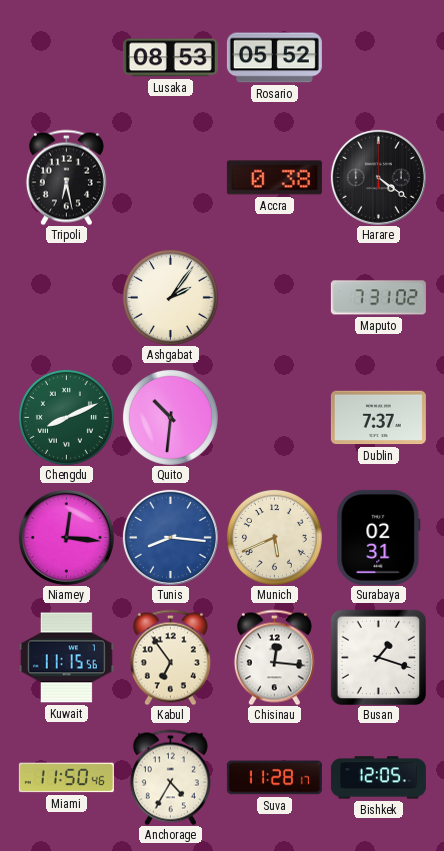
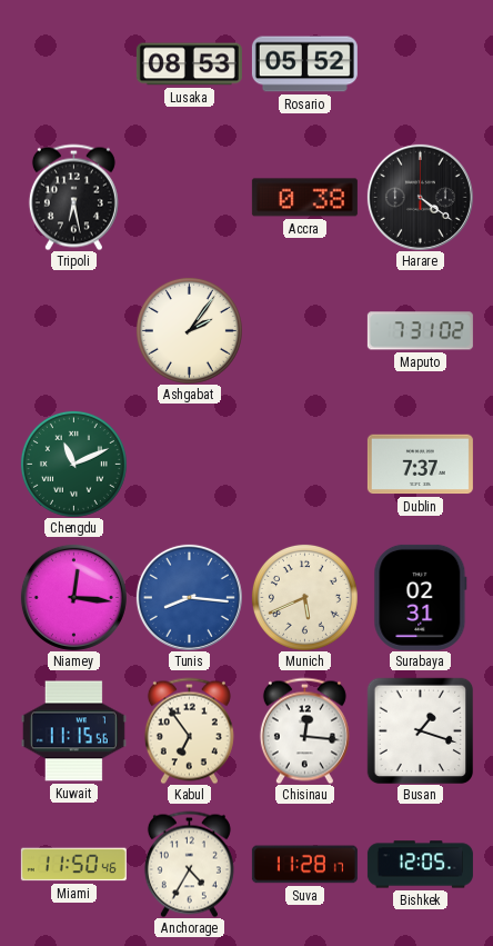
Chengdu: 8:11 -> 11:11 (73, 464)
Quito: 10:31 -> none (170, 417)
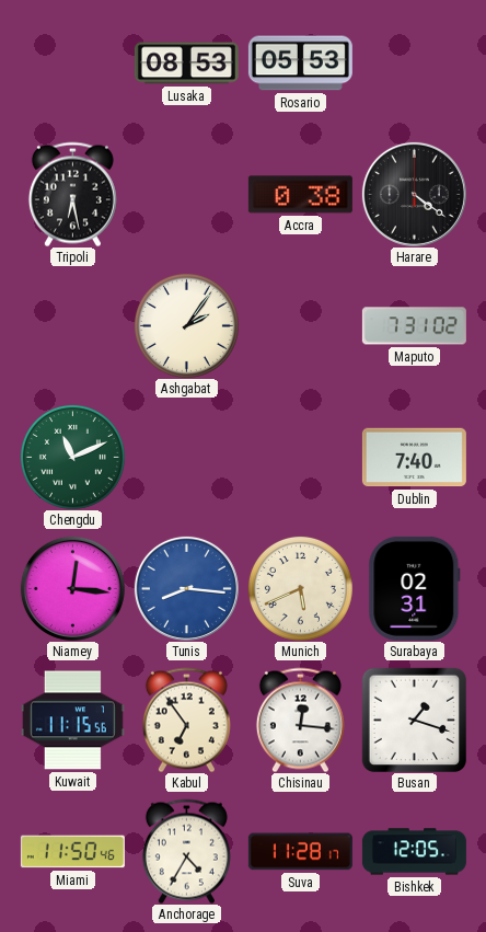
Rosario: 05:52 -> 05:53 (300, 64)
Dublin: 7:37 -> 7:40 (414, 458)
